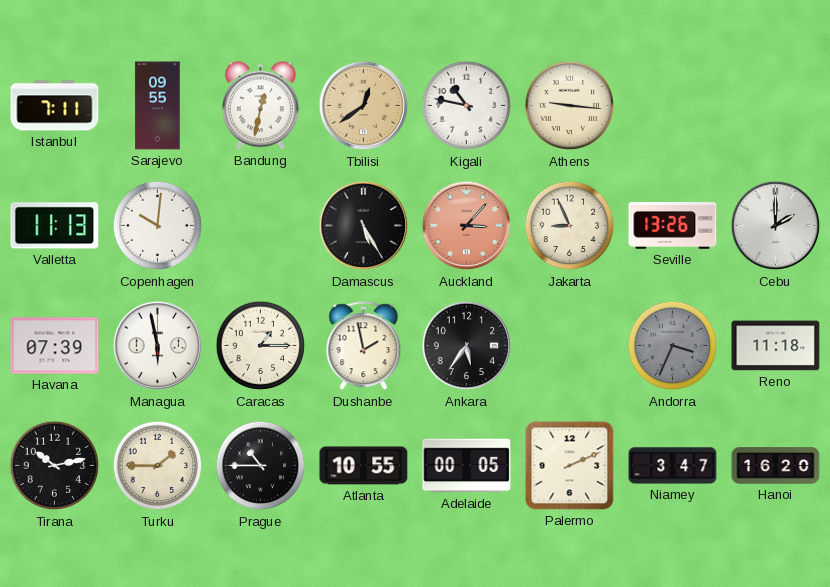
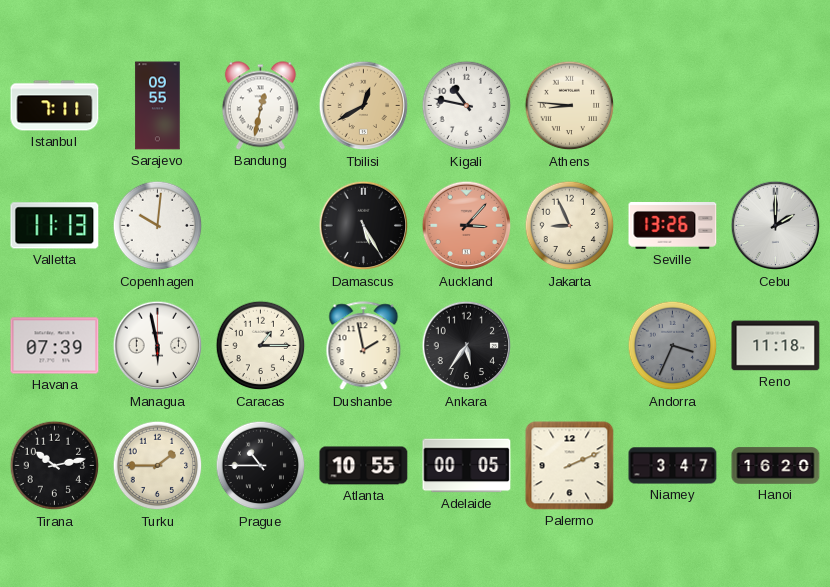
Tbilisi: 12:39 -> 12:40 (364, 106)
Athens: 9:16 -> 8:46 (570, 106)
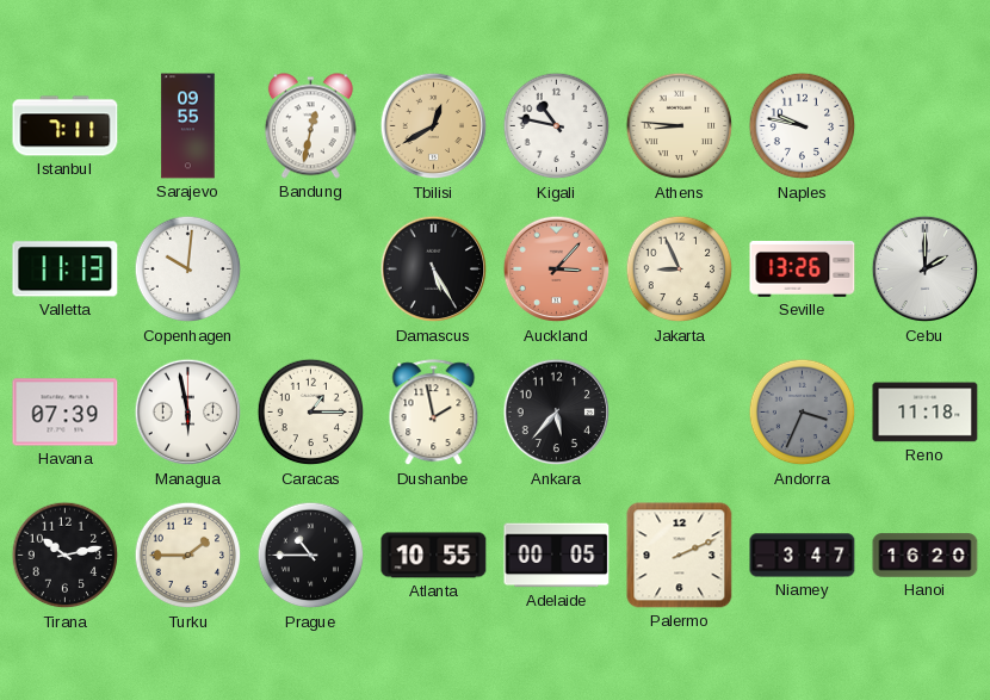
Naples: none -> 9:47 (803, 126)
Ankara: 5:36 -> 5:37 (557, 413)
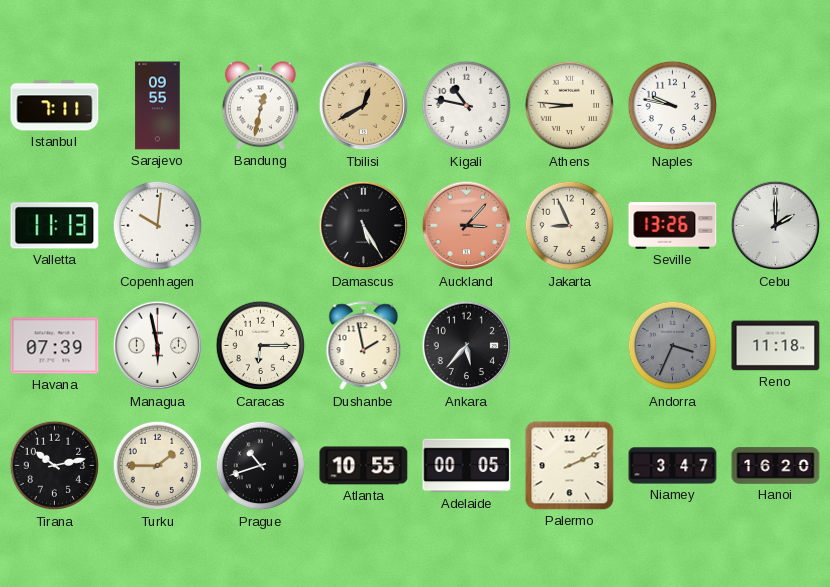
Caracas: 1:15 -> 6:15 (261, 346)
Prague: 10:45 -> 10:42 (261, 466)
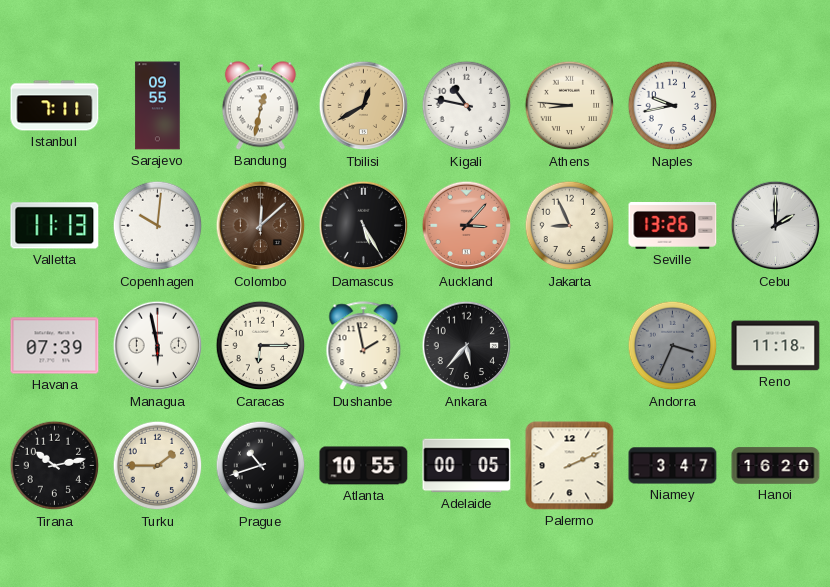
Naples: 9:47 -> 9:43 (673, 106)
Colombo: none -> 12:08 (261, 226)
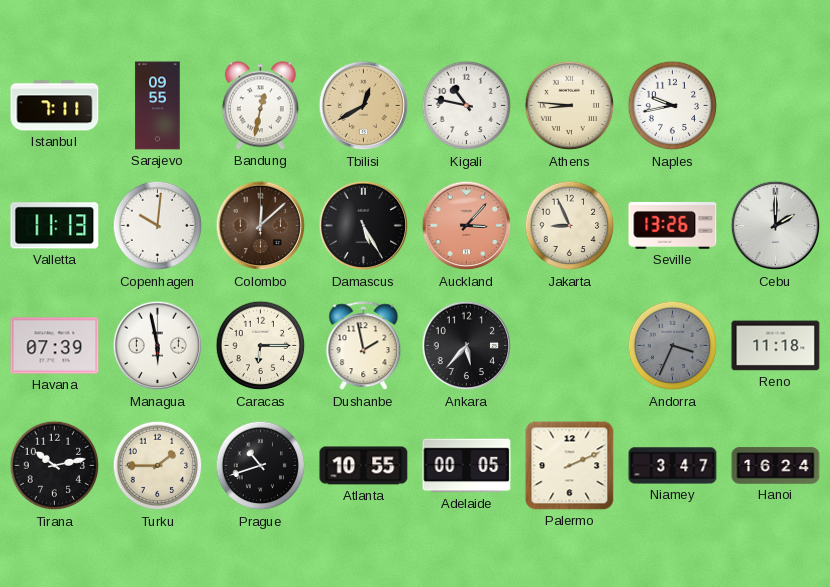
Hanoi: 16:20 -> 16:24 (776, 466)
